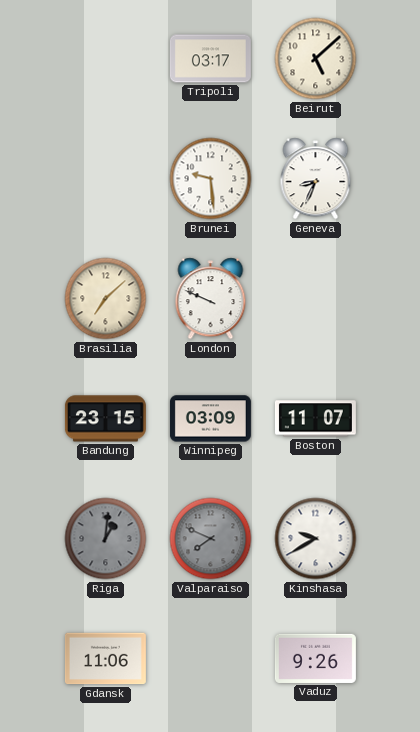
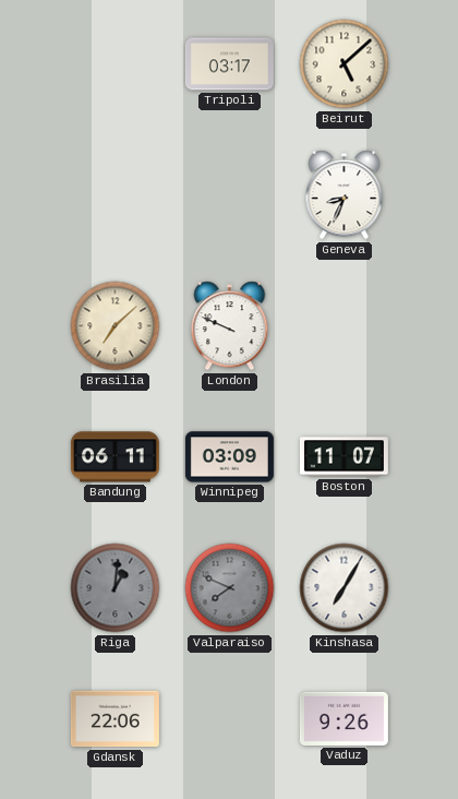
Brunei: 9:29 -> none (211, 179)
Bandung: 23:15 -> 06:11 (114, 457)
Kinshasa: 9:40 -> 7:05 (345, 588)
Gdansk: 11:06 -> 22:06 (114, 719)
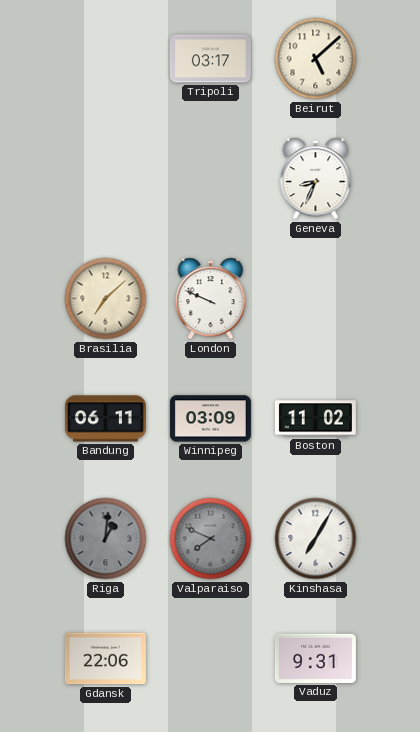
Boston: 11:07 -> 11:02 (315, 419)
Vaduz: 9:26 -> 9:31 (315, 658)
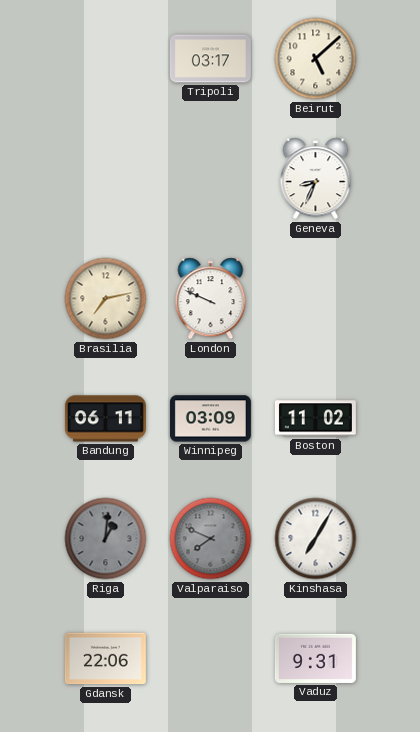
Brasilia: 7:08 -> 7:13 (106, 299)
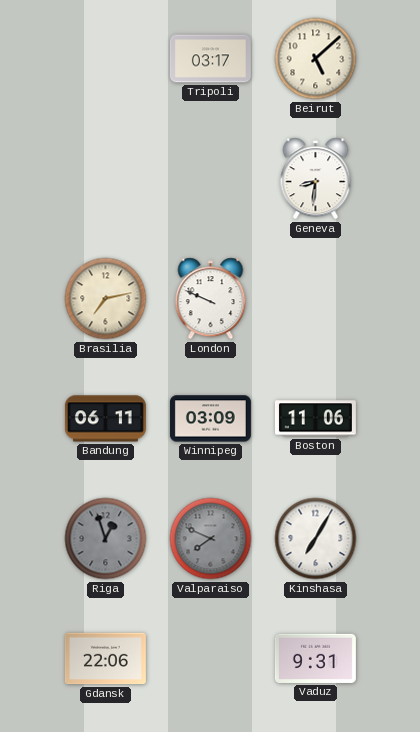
Geneva: 8:34 -> 8:31 (316, 179)
Boston: 11:02 -> 11:06 (315, 419)
Riga: 1:01 -> 12:57 (106, 539)
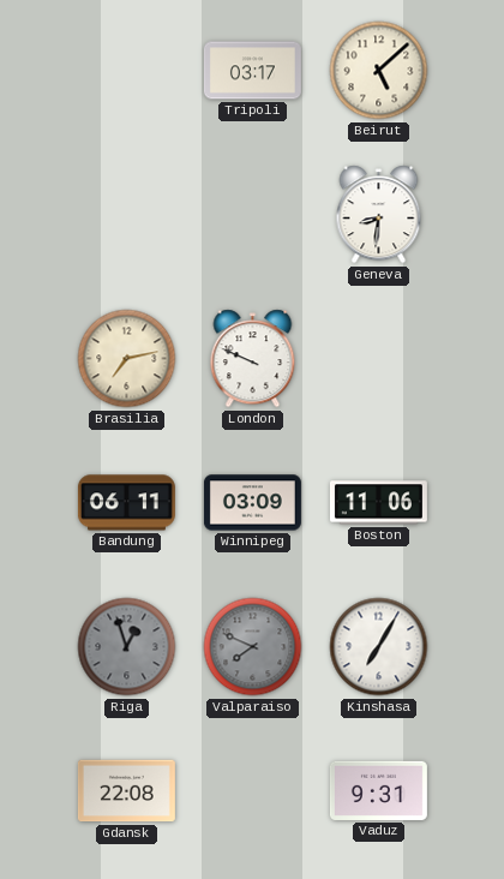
Gdansk: 22:06 -> 22:08 (126, 791)
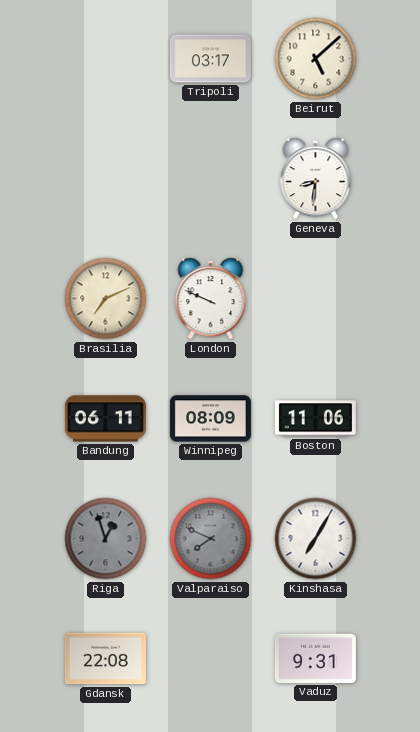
Brasilia: 7:13 -> 7:11 (106, 299)
Winnipeg: 03:09 -> 08:09 (210, 419)
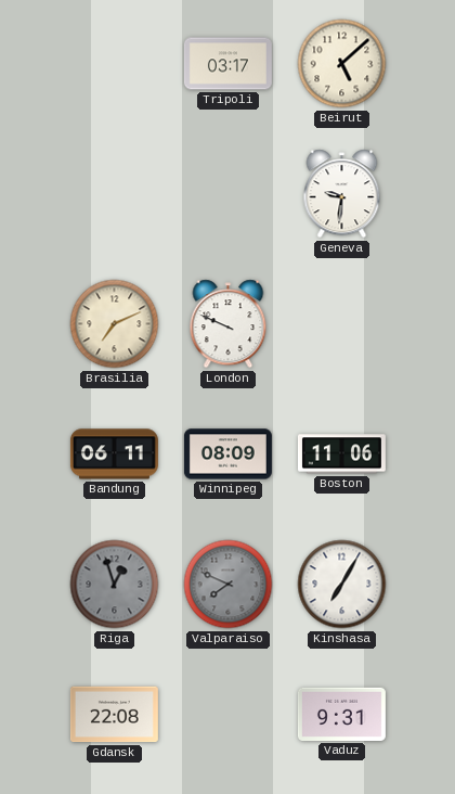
Geneva: 8:31 -> 9:31 (342, 194)
